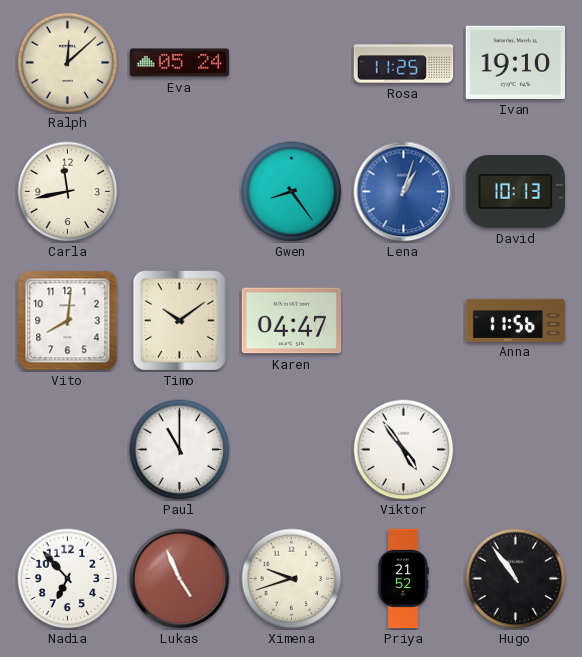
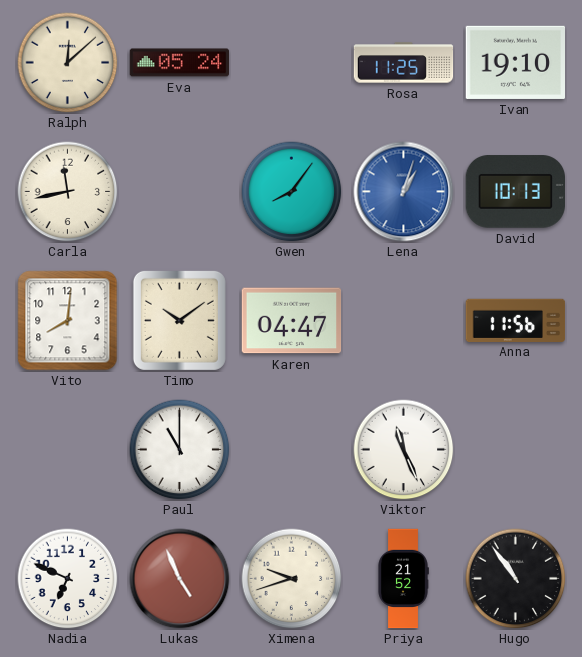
Gwen: 8:24 -> 8:06 (292, 192)
Viktor: 4:54 -> 11:26 (404, 450)
Nadia: 6:53 -> 6:49 (68, 579)
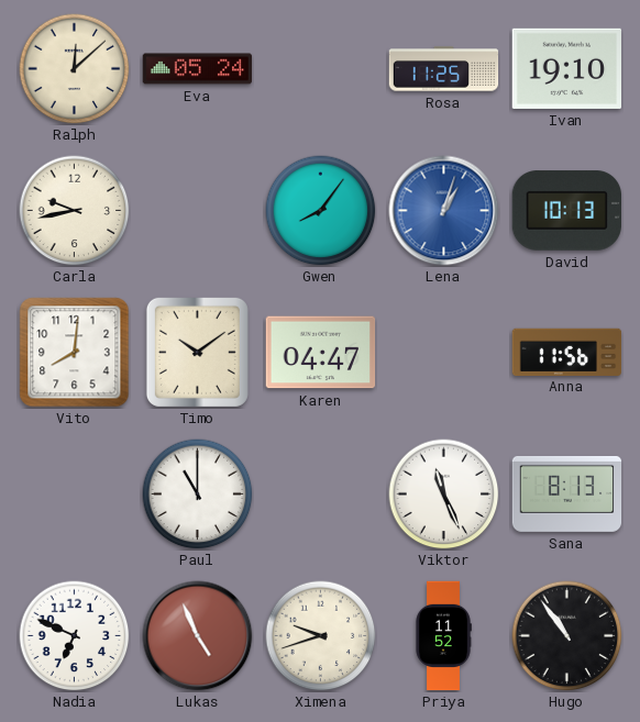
Carla: 11:43 -> 9:43 (75, 211)
Sana: none -> 8:13 (567, 493)
Priya: 21:52 -> 11:52 (443, 636)
